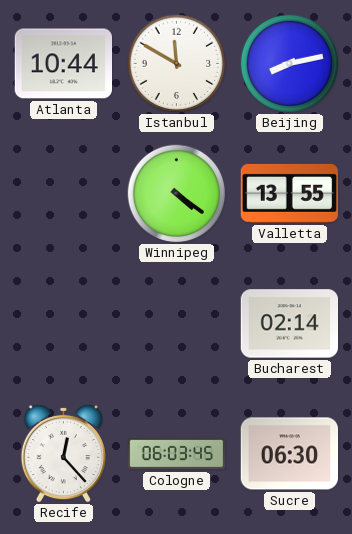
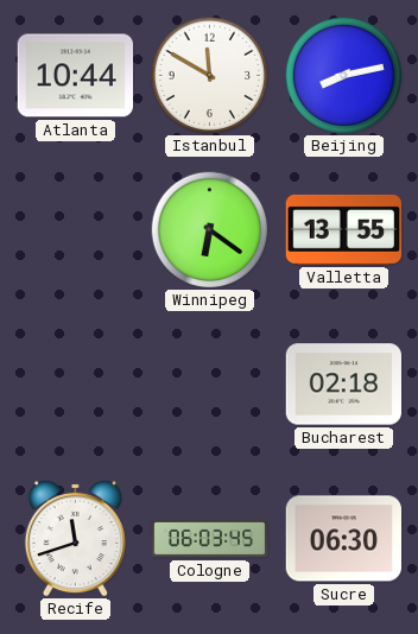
Winnipeg: 4:21 -> 6:21 (210, 230)
Bucharest: 02:14 -> 02:18 (343, 385)
Recife: 12:23 -> 11:42 (75, 538)
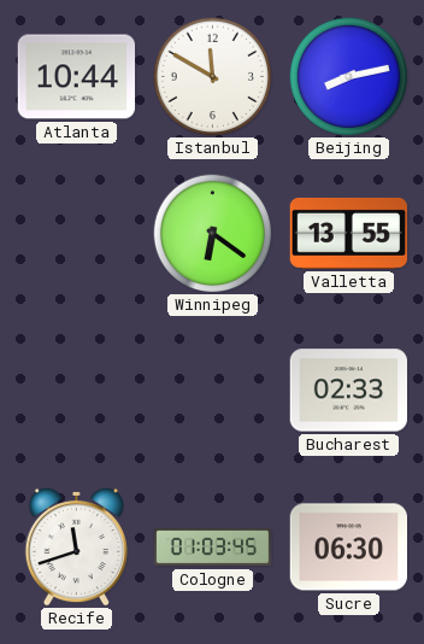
Bucharest: 02:18 -> 02:33 (348, 391)
Cologne: 06:03 -> 01:03 (213, 548)
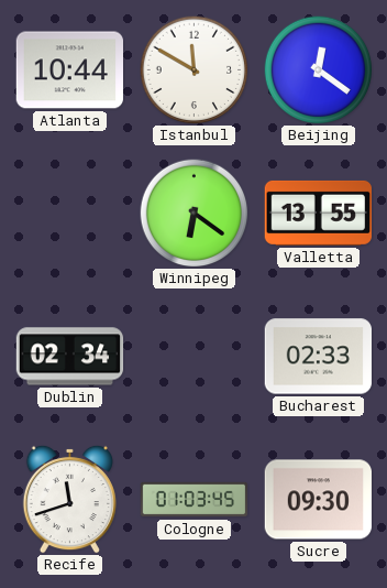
Beijing: 8:13 -> 12:21 (319, 70)
Dublin: none -> 02:34 (70, 357)
Sucre: 06:30 -> 09:30 (318, 500)
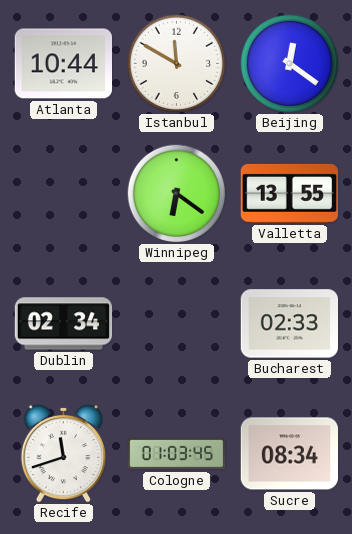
Sucre: 09:30 -> 08:34 (289, 454)
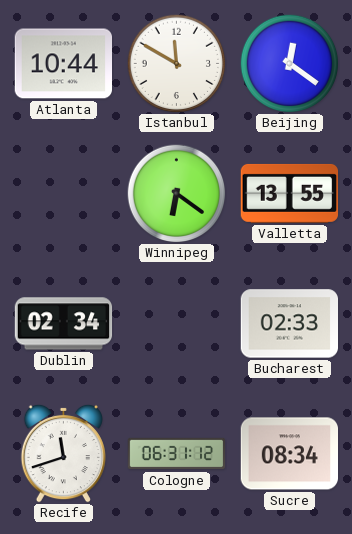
Cologne: 01:03 -> 06:31 (177, 454)
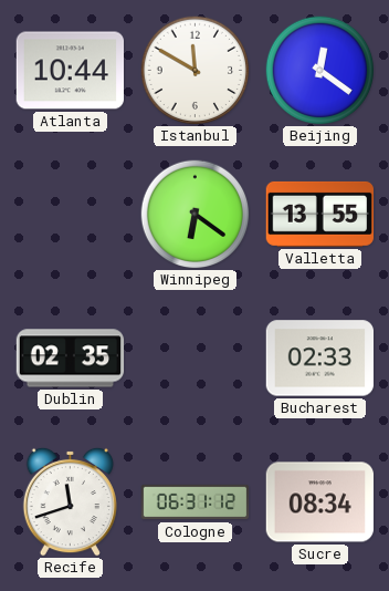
Dublin: 02:34 -> 02:35 (71, 359)
